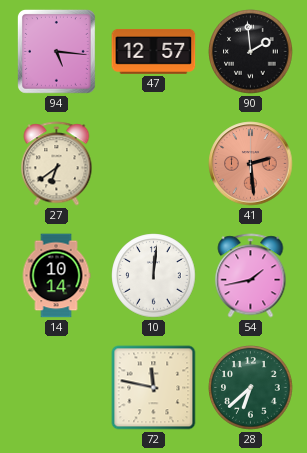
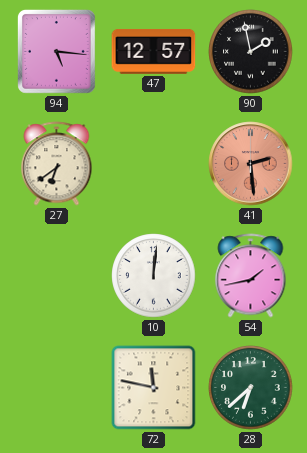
90: 1:59 -> 1:58 (251, 52)
14: 10:14 -> none (56, 276)
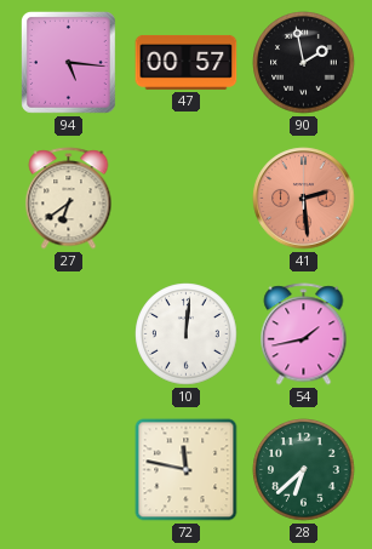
47: 12:57 -> 00:57 (187, 62)
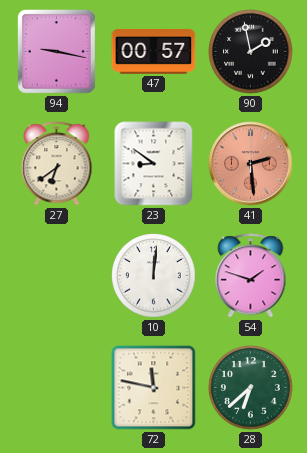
94: 5:16 -> 9:17 (56, 51)
23: none -> 8:51 (154, 164)
54: 1:43 -> 1:48 (251, 276)
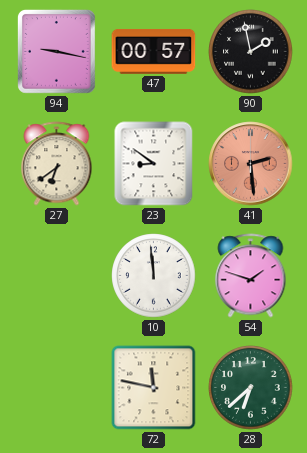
10: 12:01 -> 11:59 (154, 276)
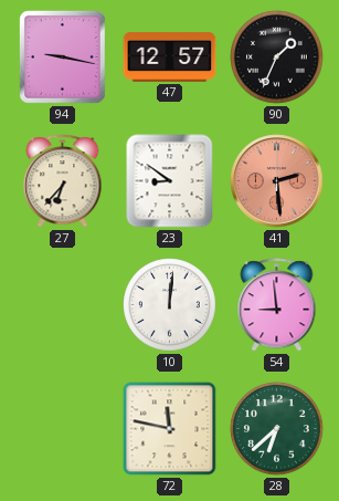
47: 00:57 -> 12:57 (170, 56)
90: 1:58 -> 1:34 (277, 58)
27: 6:39 -> 6:37 (63, 181)
10: 11:59 -> 12:01 (170, 305)
54: 1:48 -> 8:59 (277, 305)
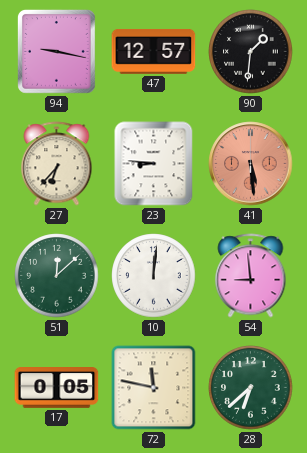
90: 1:34 -> 1:31 (251, 52)
23: 8:51 -> 8:46 (154, 164)
41: 2:29 -> 5:29 (251, 164)
51: none -> 12:08 (57, 276)
17: none -> 0:05 (57, 388)
